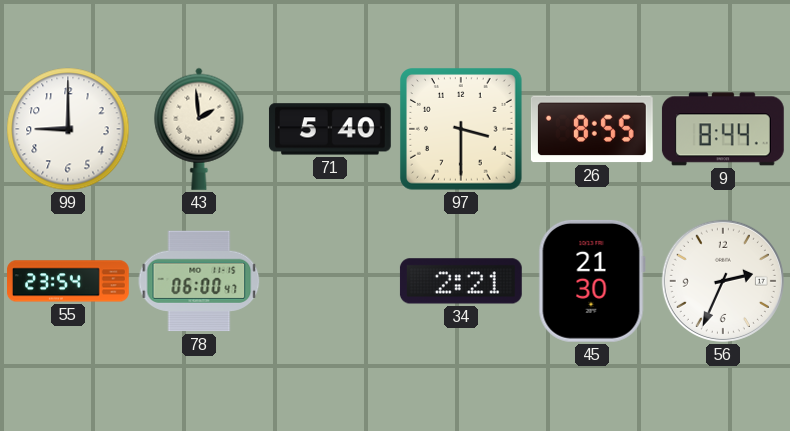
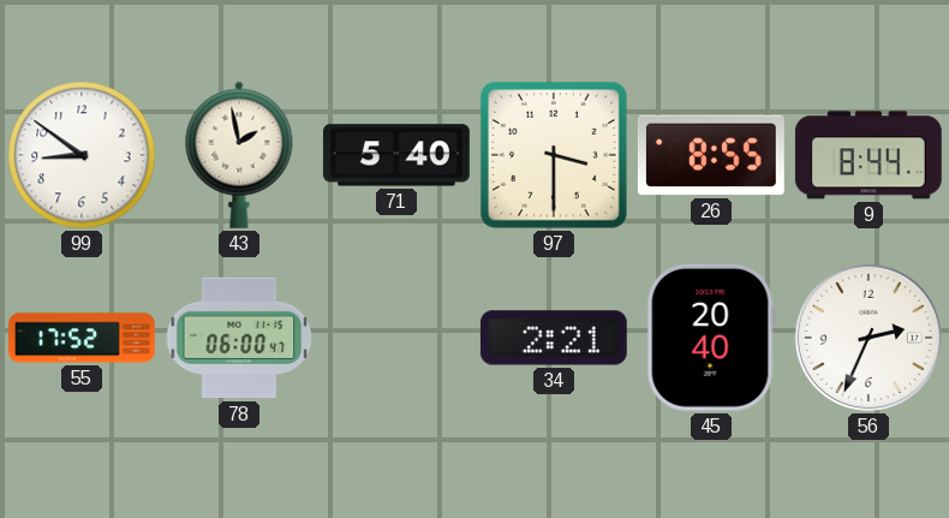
99: 9:00 -> 8:51 (82, 155)
43: 1:59 -> 1:58 (239, 155)
55: 23:54 -> 17:52 (83, 338)
45: 21:30 -> 20:40 (711, 338)
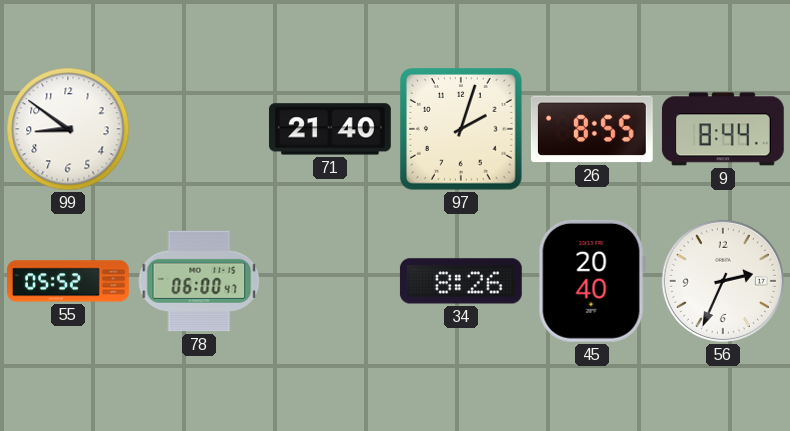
43: 1:58 -> none (239, 155)
71: 5:40 -> 21:40 (330, 129)
97: 3:30 -> 2:03 (462, 130)
55: 17:52 -> 05:52 (69, 281)
34: 2:21 -> 8:26 (461, 281)
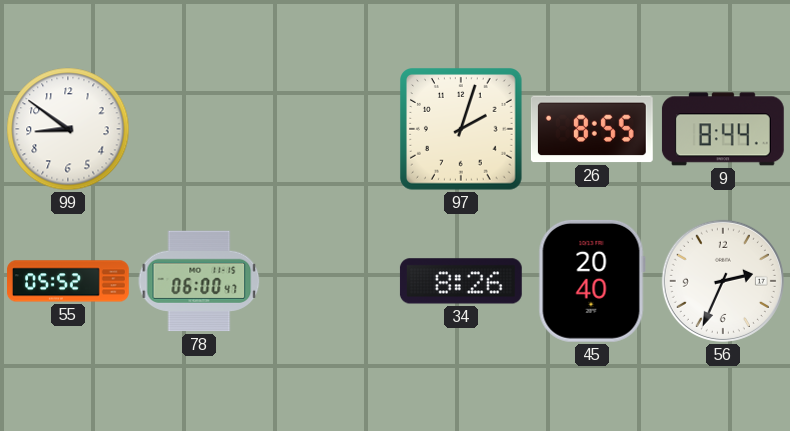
71: 21:40 -> none (330, 129)
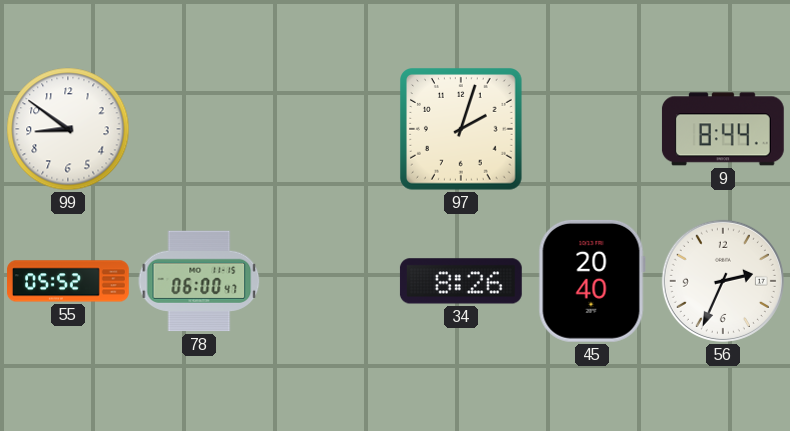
26: 8:55 -> none (592, 129)
